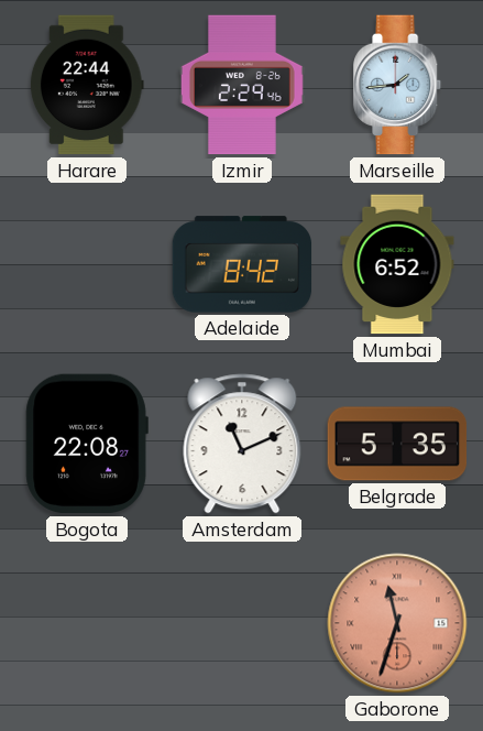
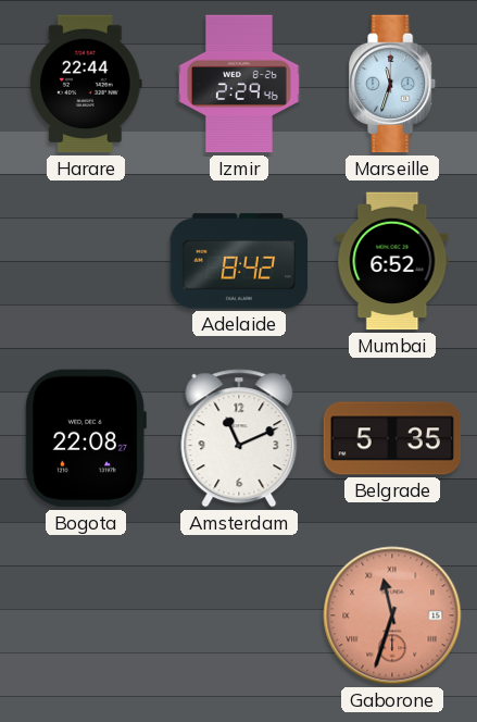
Marseille: 1:44 -> 11:33 (393, 84)
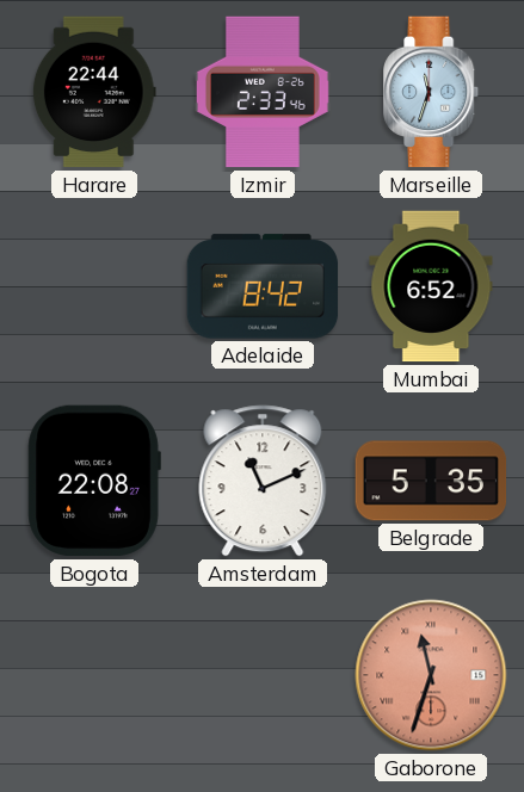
Izmir: 2:29 -> 2:33 (264, 92)
